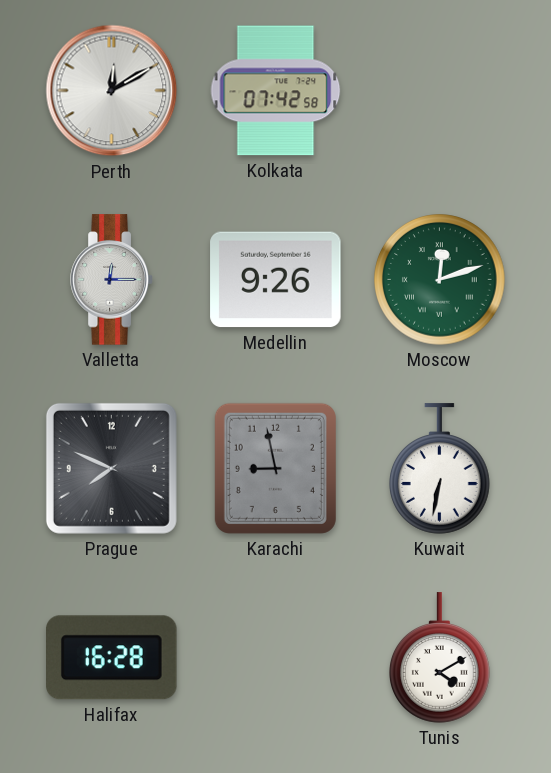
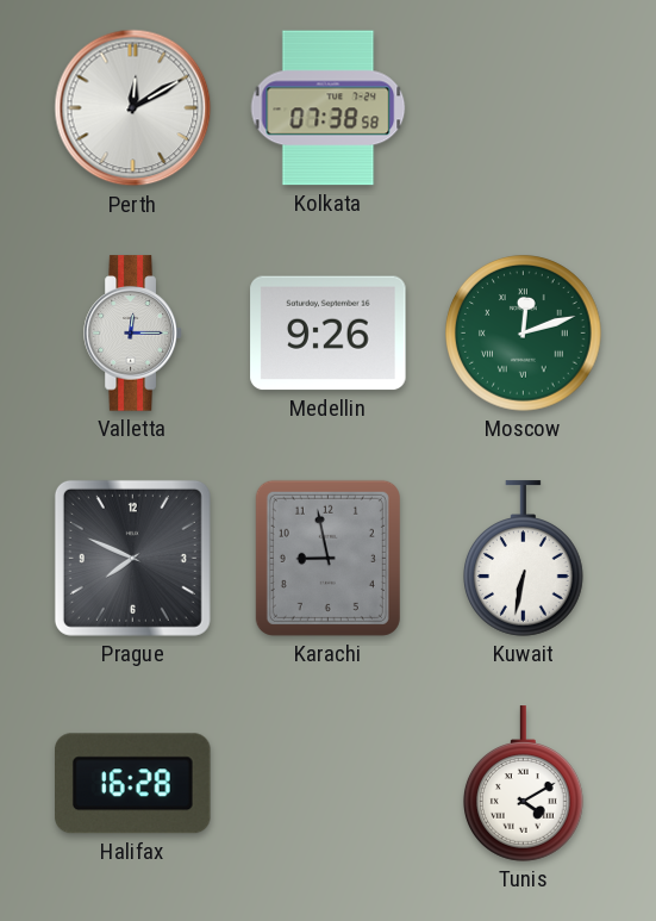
Kolkata: 07:42 -> 07:38 (329, 108)
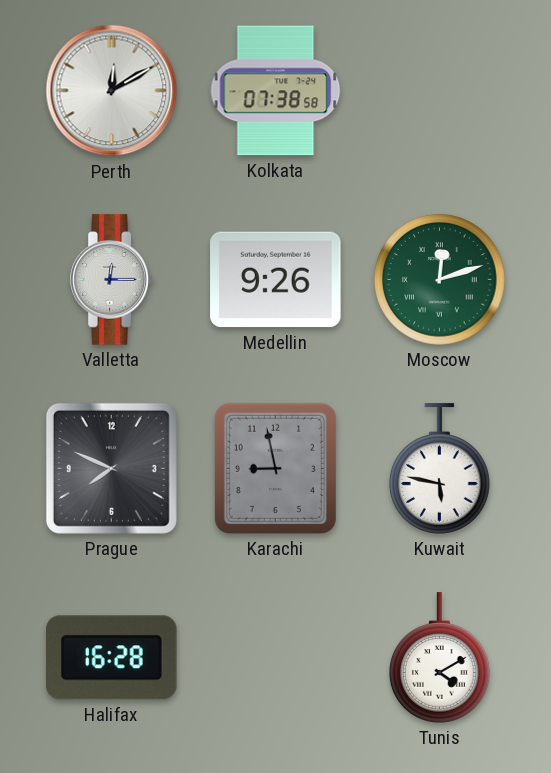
Kuwait: 6:32 -> 5:47 (440, 469)
